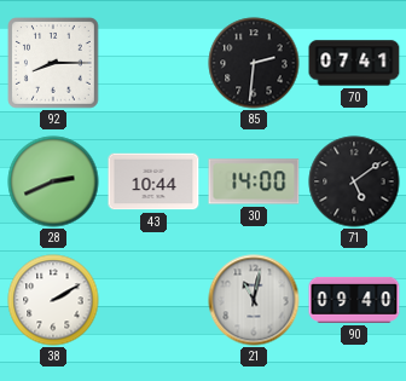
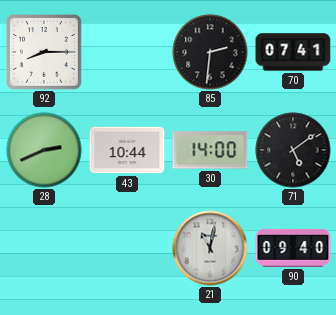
38: 2:10 -> none (53, 300)
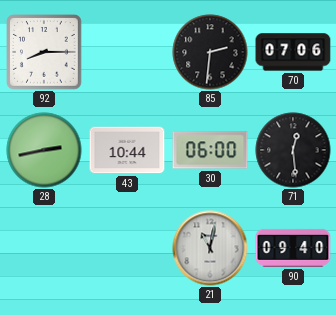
70: 07:41 -> 07:06 (293, 52)
28: 2:41 -> 2:43 (44, 150)
30: 14:00 -> 06:00 (210, 150)
71: 5:09 -> 12:29 (293, 150)
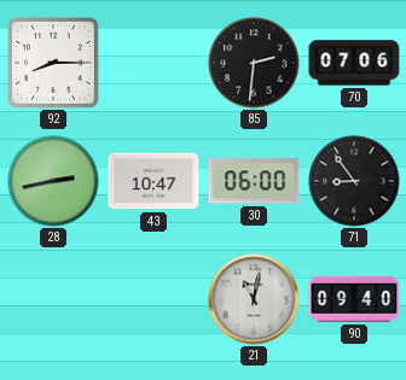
43: 10:44 -> 10:47 (153, 181)
71: 12:29 -> 8:54 (354, 181)
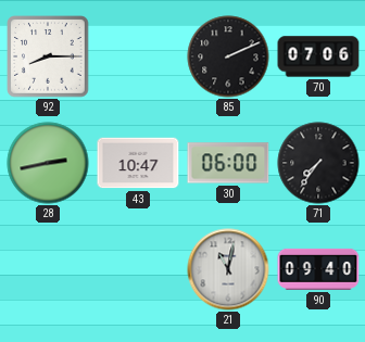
85: 2:31 -> 2:11 (228, 56)
71: 8:54 -> 7:36 (318, 163)
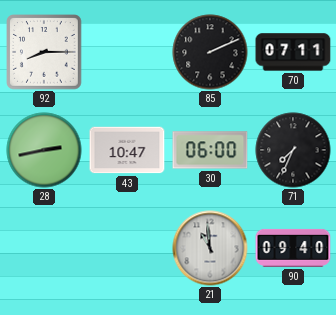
70: 07:06 -> 07:11 (293, 52)
71: 7:36 -> 7:34 (293, 150)
21: 11:02 -> 10:59 (210, 248)
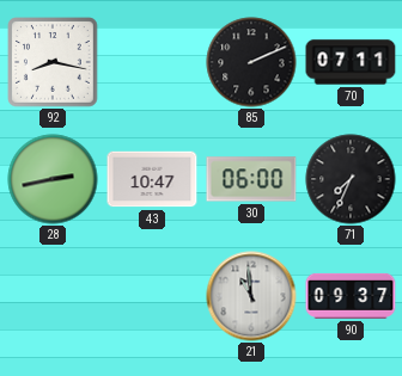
92: 8:15 -> 8:17 (53, 62)
90: 09:40 -> 09:37 (351, 296)
